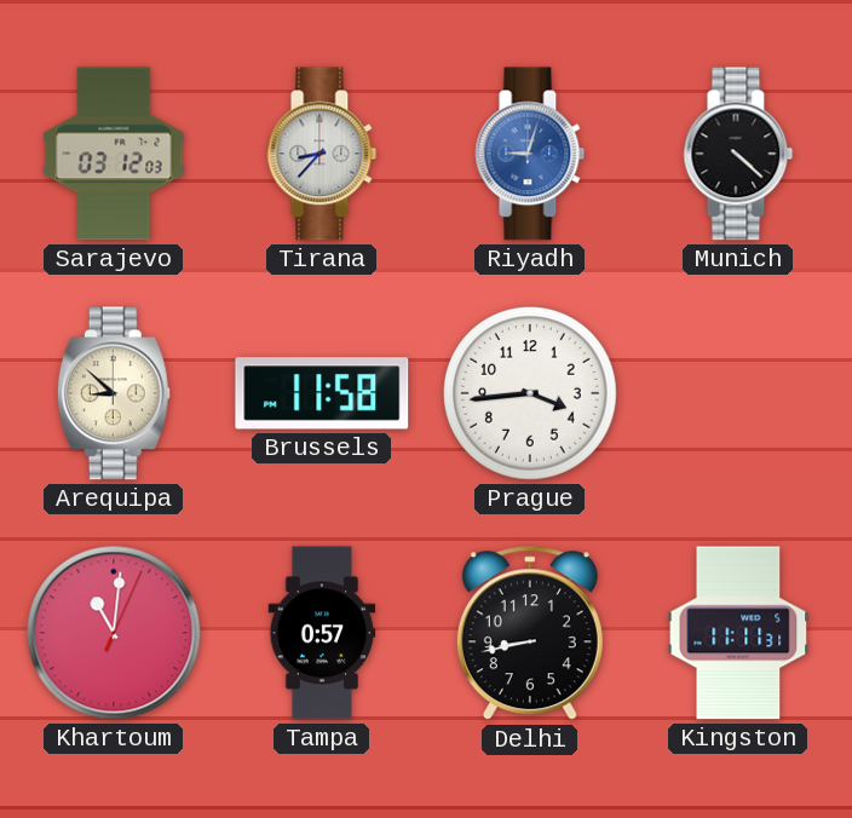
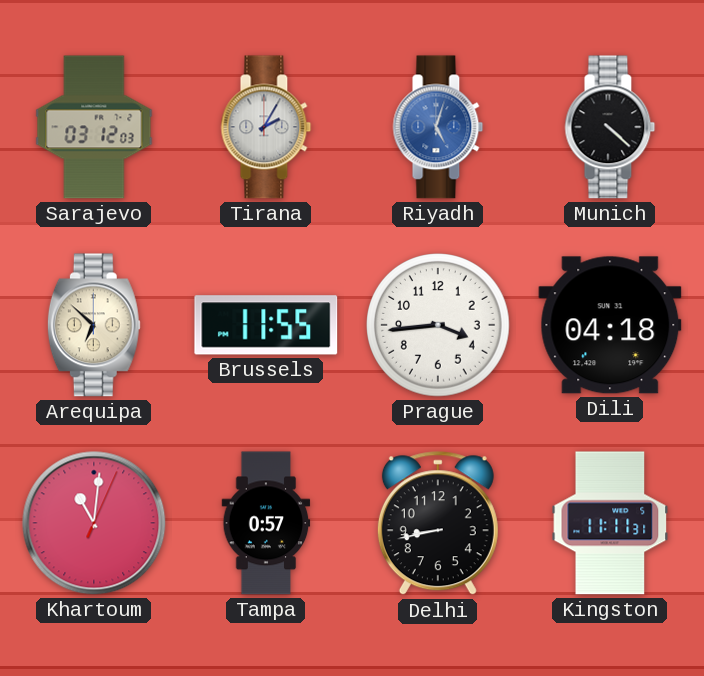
Tirana: 8:37 -> 2:05 (266, 127)
Riyadh: 9:03 -> 5:03 (438, 127)
Arequipa: 8:52 -> 6:52 (94, 325)
Brussels: 11:58 -> 11:55 (266, 325)
Dili: none -> 04:18 (610, 325)
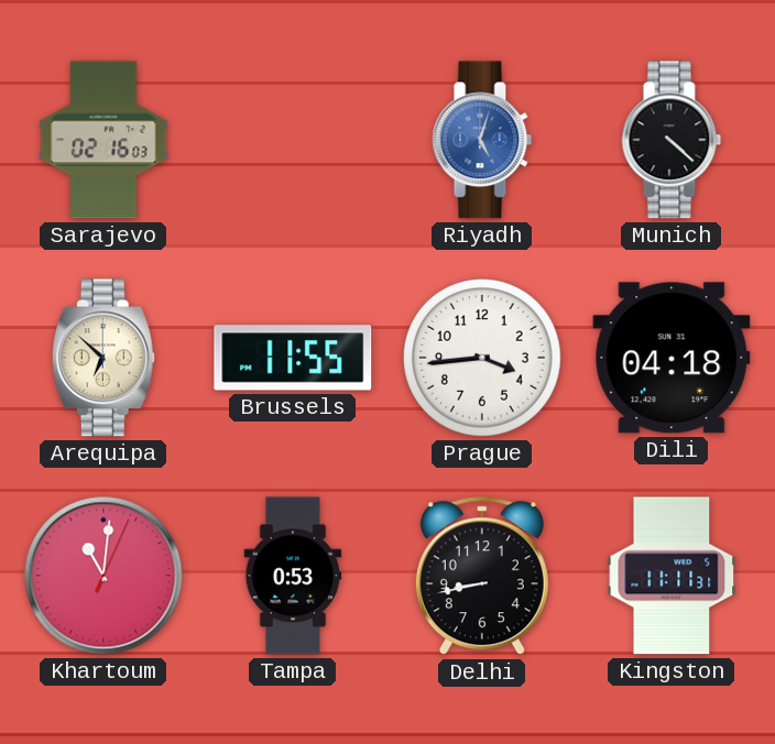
Sarajevo: 03:12 -> 02:16 (103, 140)
Tirana: 2:05 -> none (266, 127)
Tampa: 0:57 -> 0:53 (293, 576)
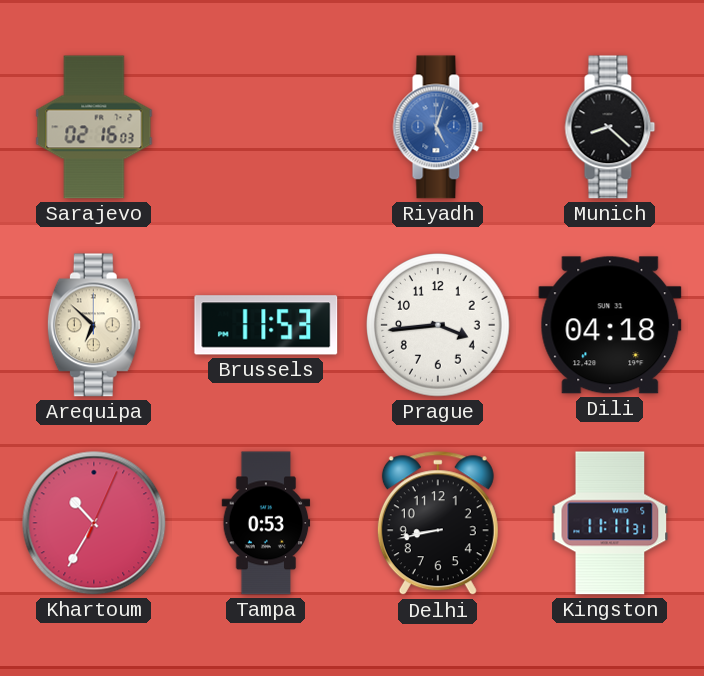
Munich: 4:22 -> 8:22 (610, 127)
Brussels: 11:55 -> 11:53 (266, 325)
Khartoum: 11:01 -> 10:35 (94, 523)
